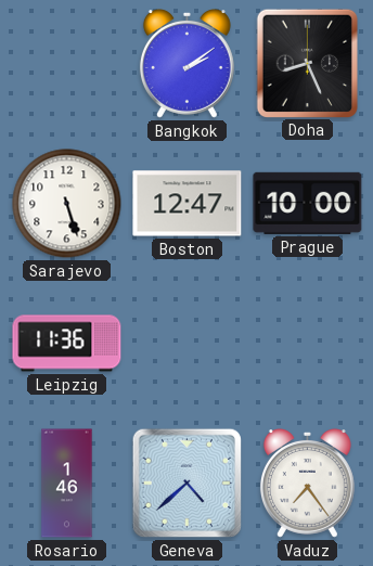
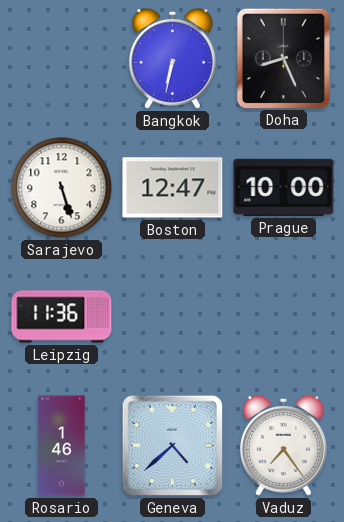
Bangkok: 2:09 -> 6:32 (172, 59)
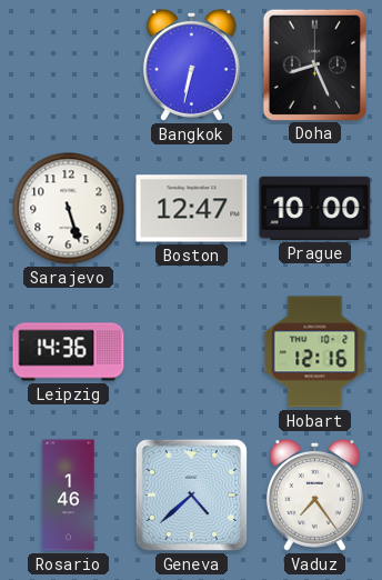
Leipzig: 11:36 -> 14:36 (69, 352)
Hobart: none -> 12:16 (315, 352)
